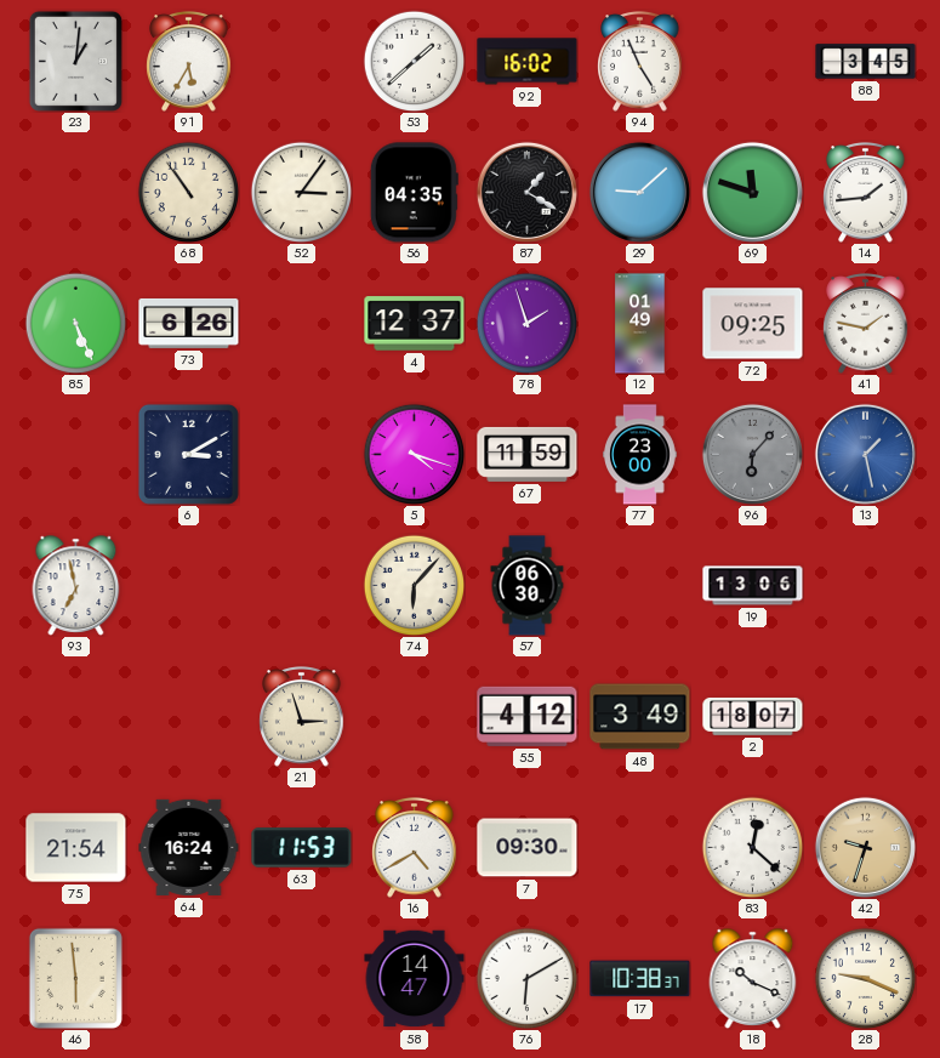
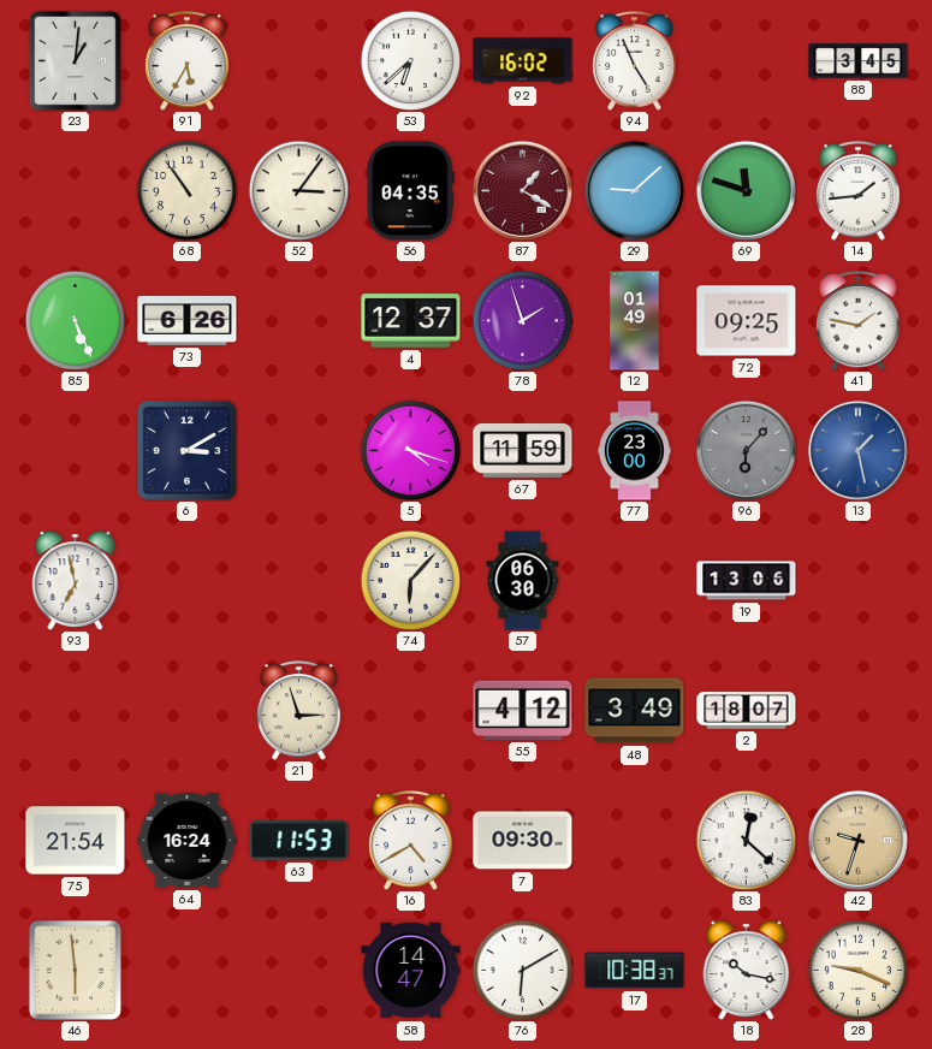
53: 1:38 -> 6:38 (410, 60)
87 dial: black -> burgundy (522, 190)
18: 10:19 -> 10:17 (747, 971)
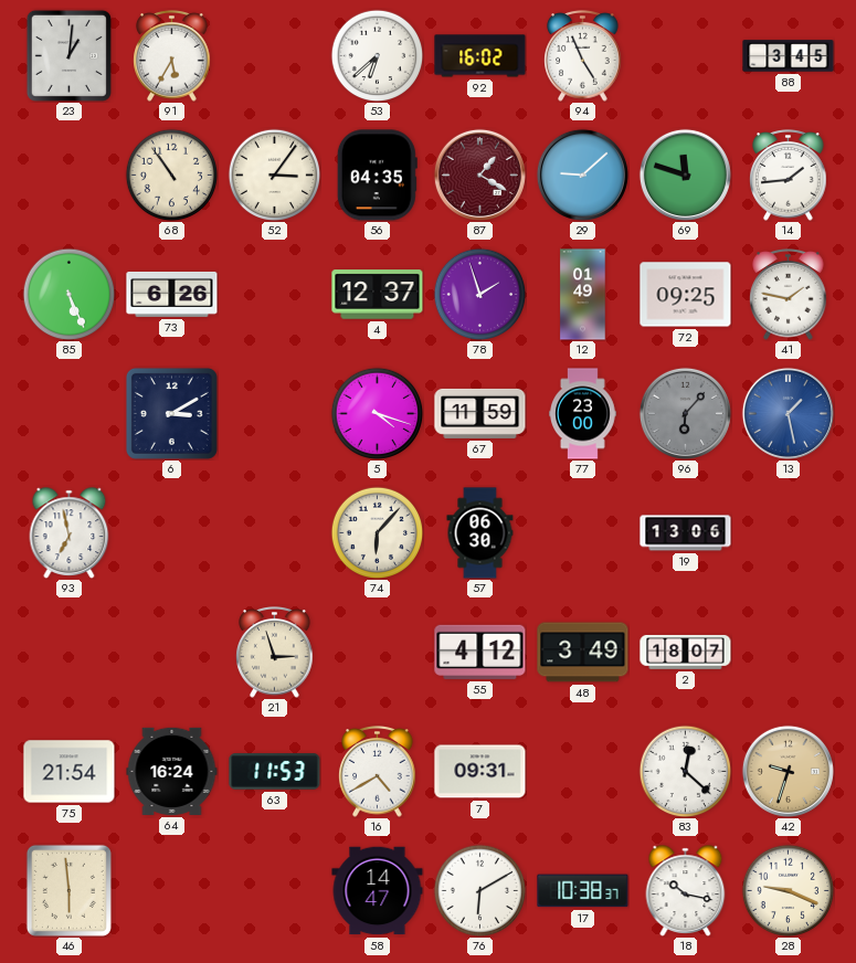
7: 09:30 -> 09:31 (480, 772)
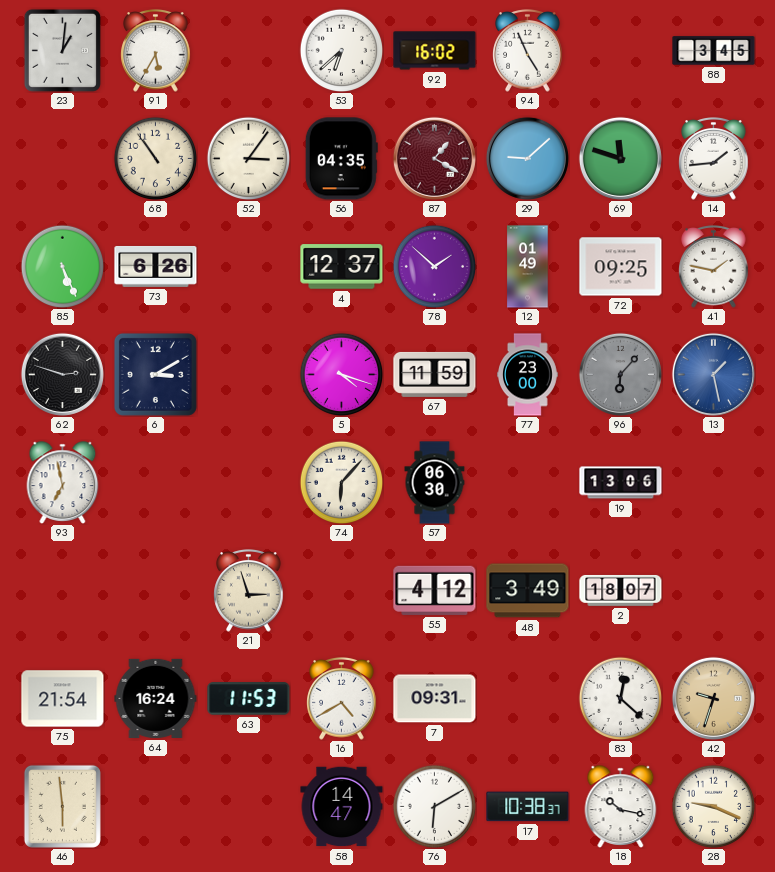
78: 1:57 -> 1:52 (434, 266)
62: none -> 2:48 (62, 374)
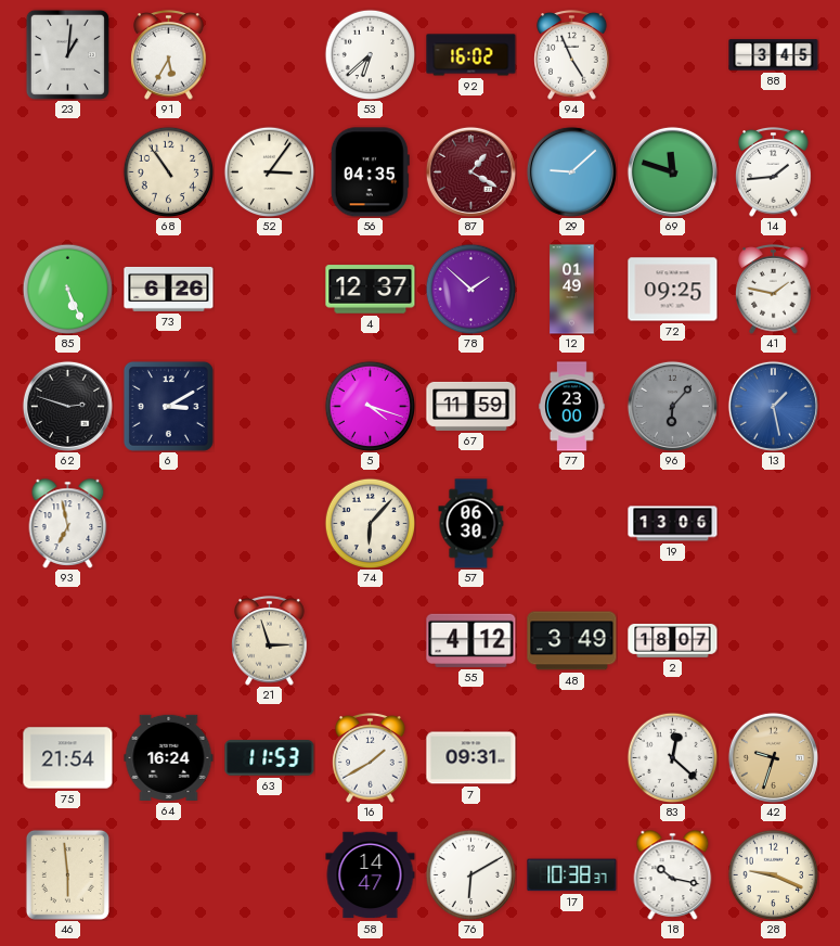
16: 4:40 -> 1:40 (371, 758)
